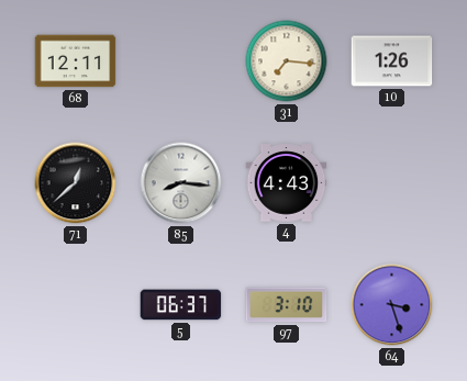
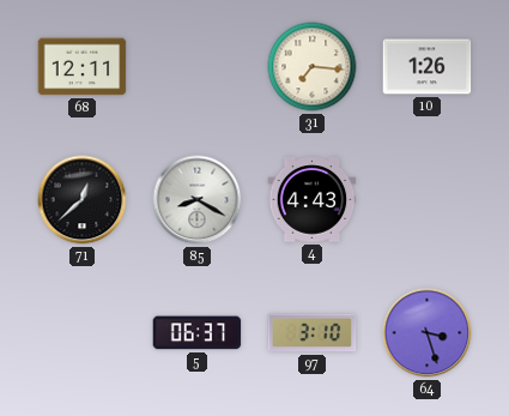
85: 8:16 -> 8:20 (198, 200)
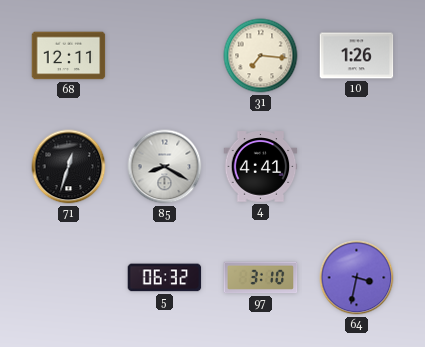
71: 12:38 -> 12:33 (69, 167)
4: 4:43 -> 4:41 (261, 167)
5: 06:37 -> 06:32 (165, 278)
64: 3:27 -> 3:32 (357, 278)
